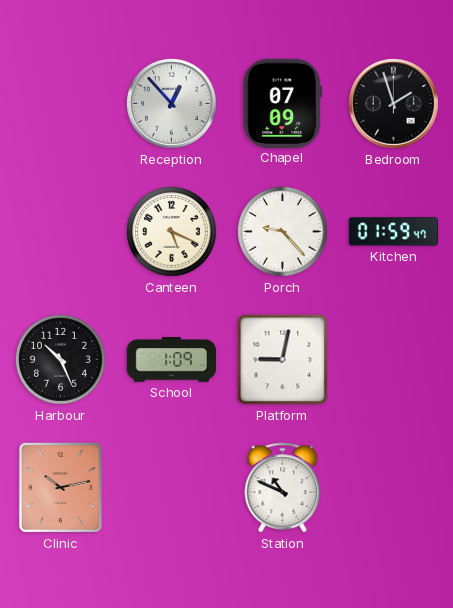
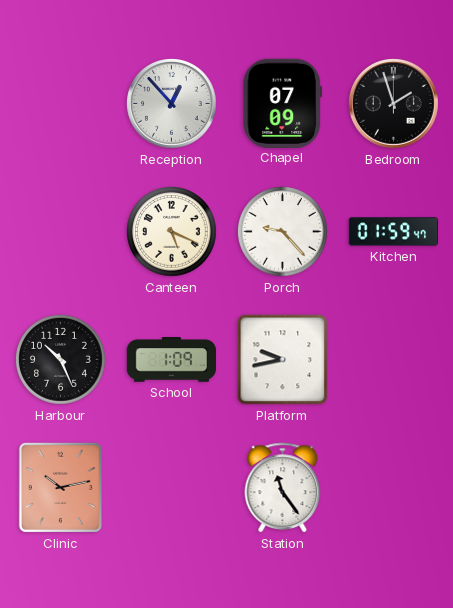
Platform: 9:02 -> 9:43 (283, 360)
Station: 10:49 -> 11:24 (283, 488)
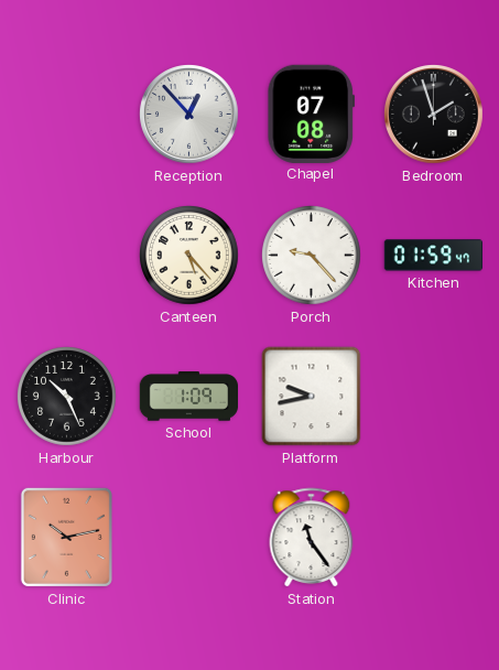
Chapel: 07:09 -> 07:08 (311, 114)
Canteen: 5:19 -> 5:23 (189, 256)
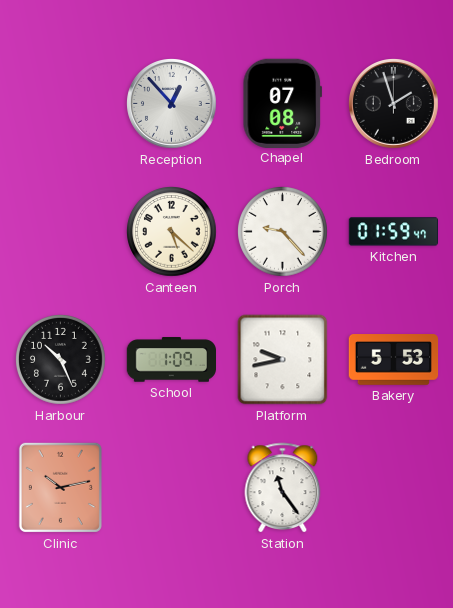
Canteen: 5:23 -> 5:22 (172, 232)
Bakery: none -> 5:53 (394, 360)
